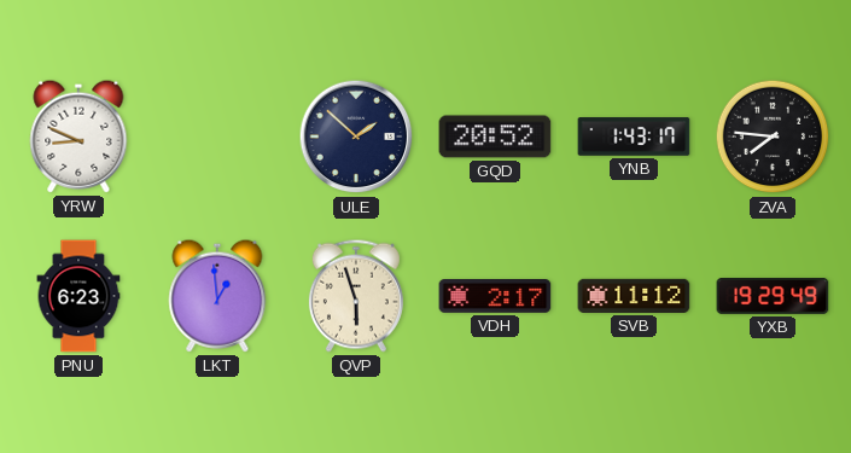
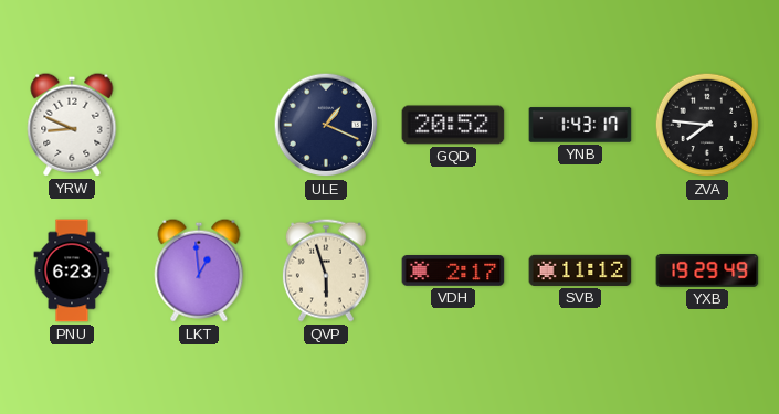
ULE: 1:52 -> 1:19 (326, 125)
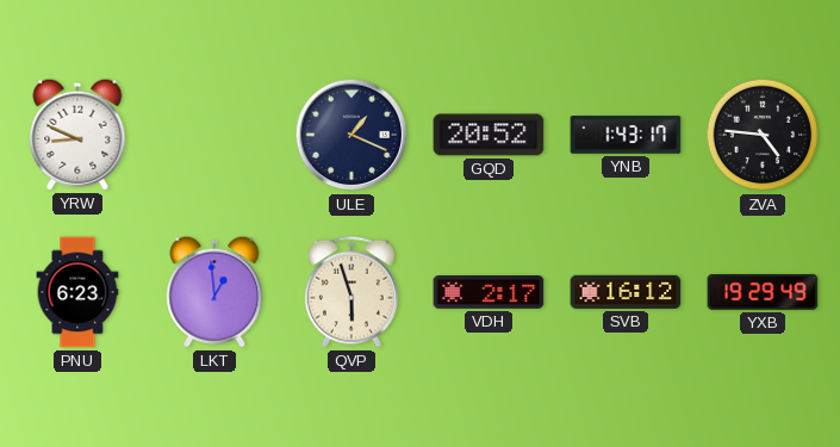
ZVA: 7:46 -> 4:46 (763, 135)
SVB: 11:12 -> 16:12 (626, 292)
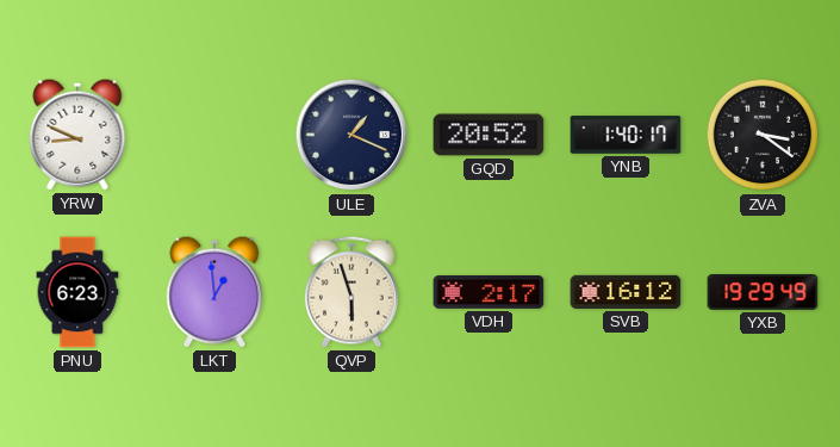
YNB: 1:43 -> 1:40 (626, 135)
ZVA: 4:46 -> 3:21 (763, 135)
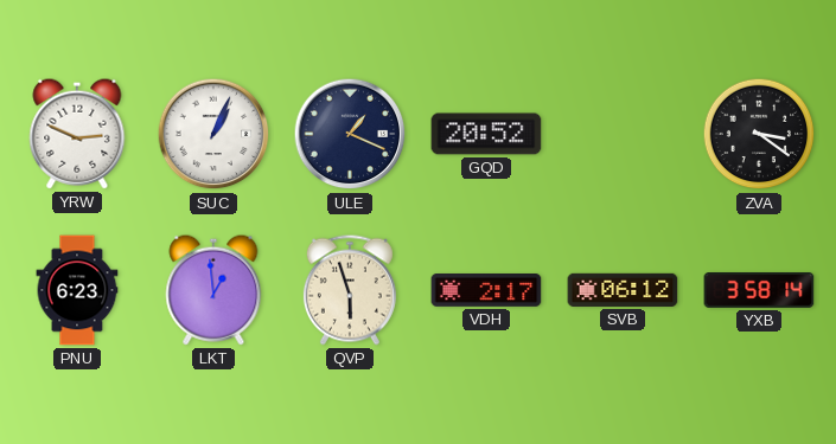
YRW: 8:49 -> 2:49 (77, 134)
SUC: none -> 1:04 (213, 134)
YNB: 1:40 -> none (626, 135)
SVB: 16:12 -> 06:12 (623, 290)
YXB: 19:29 -> 3:58 (759, 291)
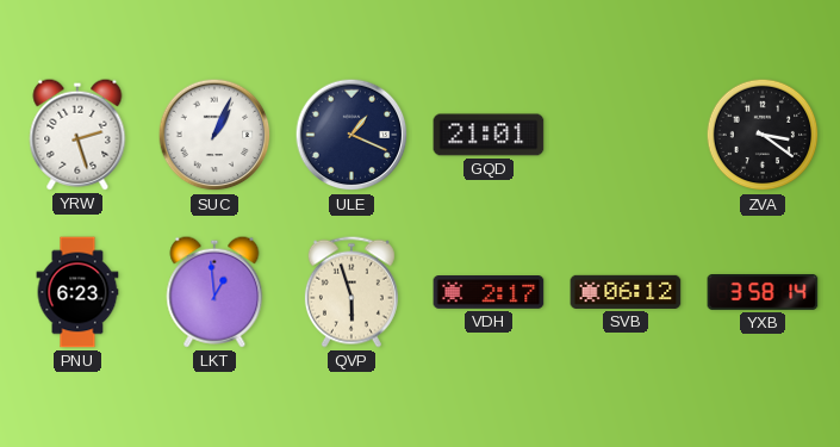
YRW: 2:49 -> 2:27 (77, 135)
GQD: 20:52 -> 21:01 (489, 135)
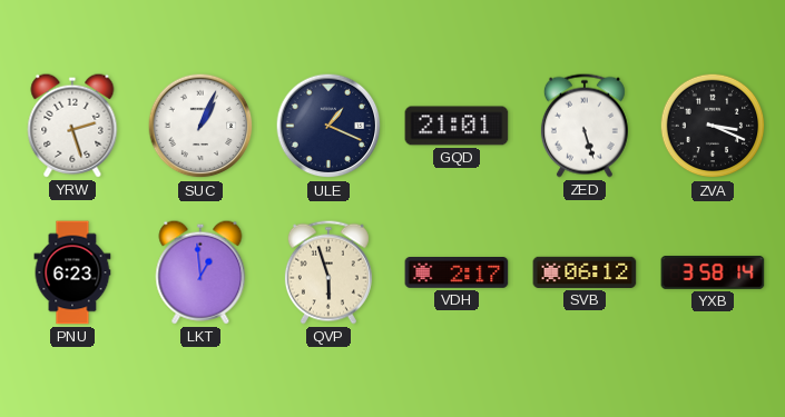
ZED: none -> 5:27 (585, 126)
ZVA: 3:21 -> 3:19 (713, 126)
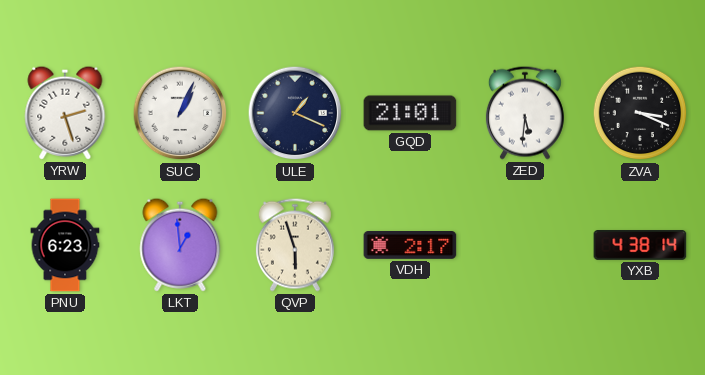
ZED: 5:27 -> 5:31 (525, 113)
SVB: 06:12 -> none (585, 272)
YXB: 3:58 -> 4:38 (640, 246)
